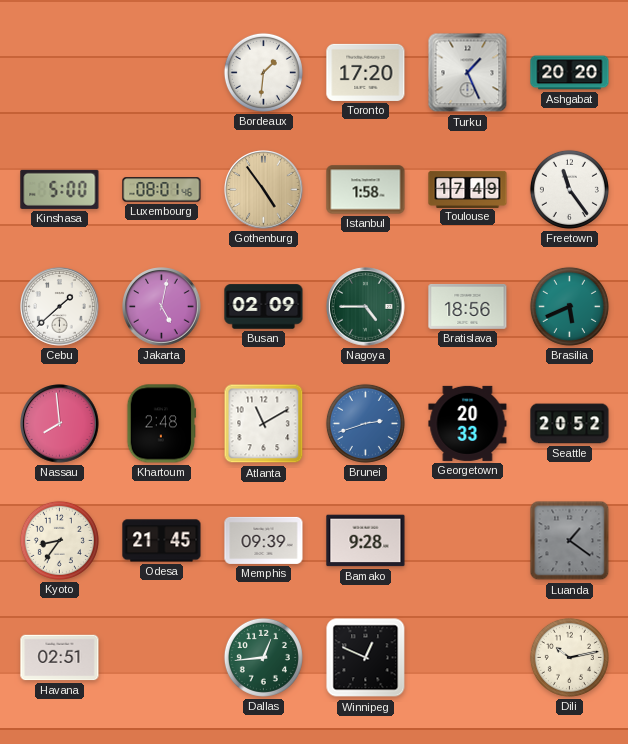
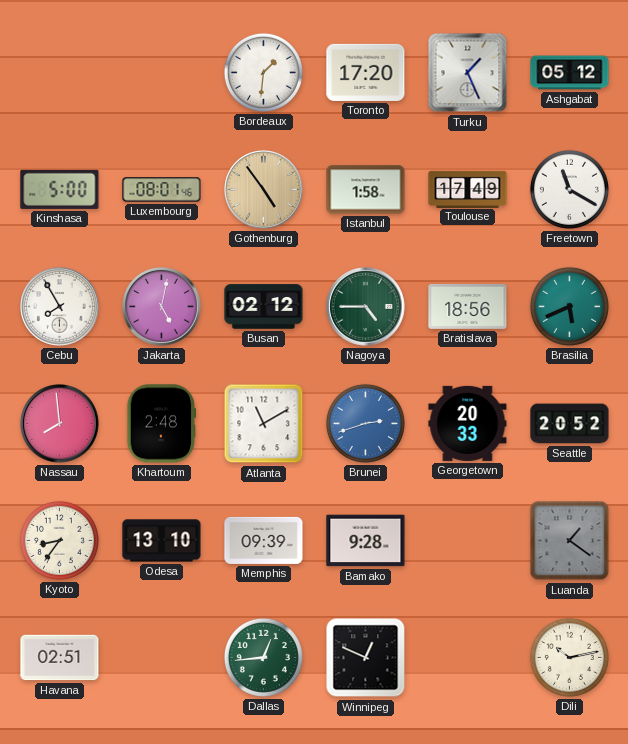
Ashgabat: 20:20 -> 05:12 (570, 73)
Freetown: 11:24 -> 11:20 (569, 189)
Cebu: 1:38 -> 7:55 (60, 307)
Busan: 02:09 -> 02:12 (264, 307)
Odesa: 21:45 -> 13:10 (162, 541)
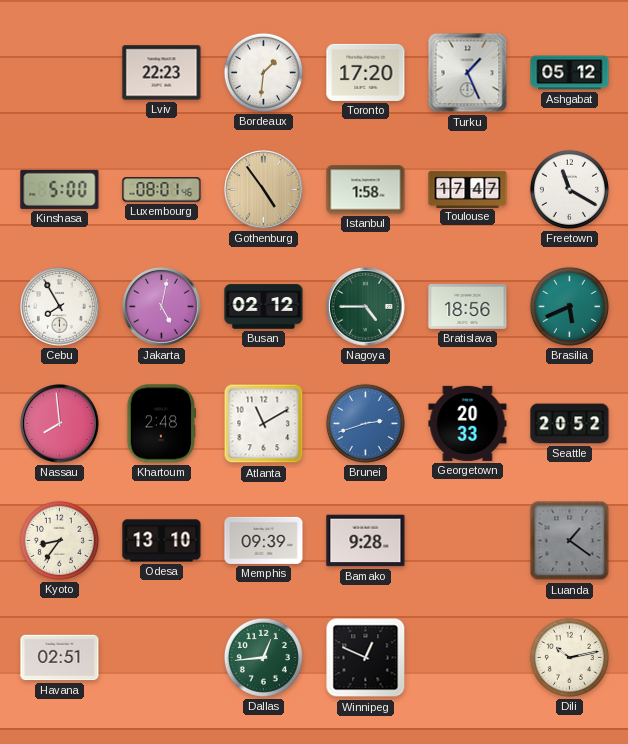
Lviv: none -> 22:23 (162, 73)
Toulouse: 17:49 -> 17:47 (468, 189)
